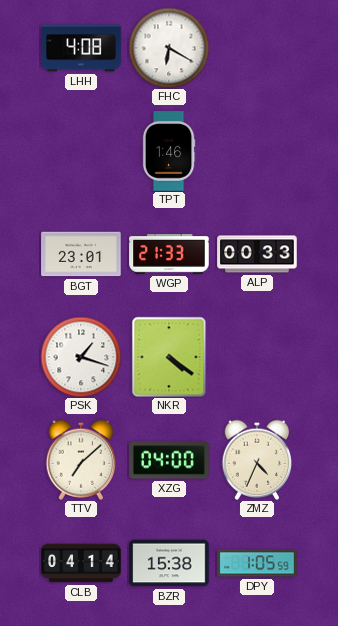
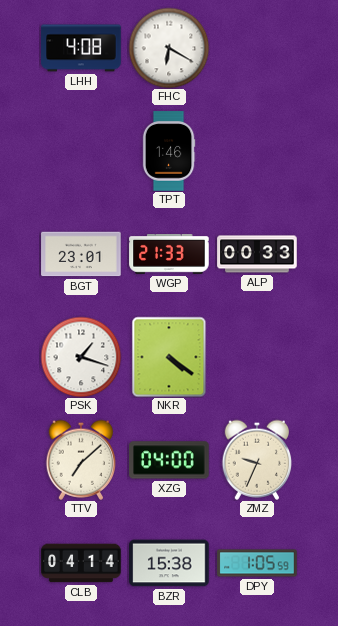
ZMZ: 4:34 -> 9:34 (257, 460)
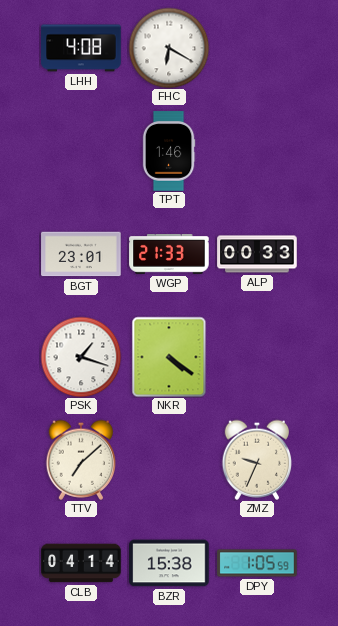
XZG: 04:00 -> none (169, 460)
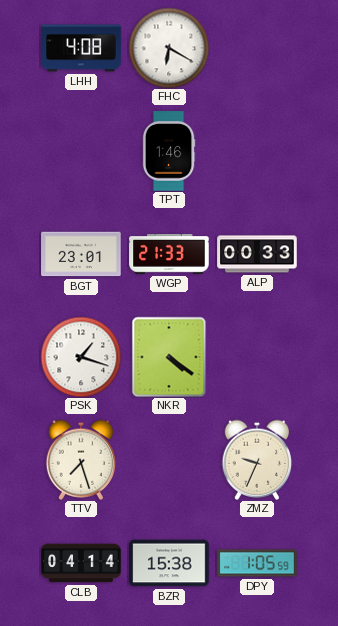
TTV: 7:08 -> 7:27 (81, 460)
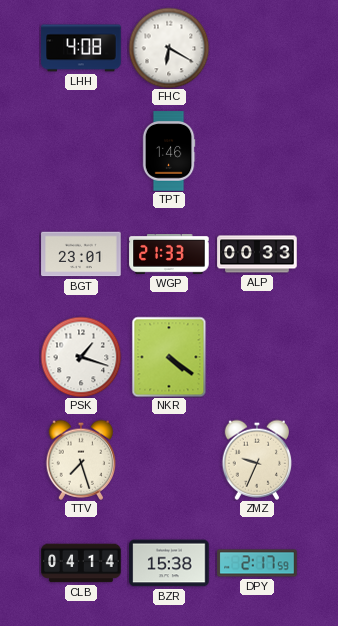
DPY: 1:05 -> 2:17 (257, 563)
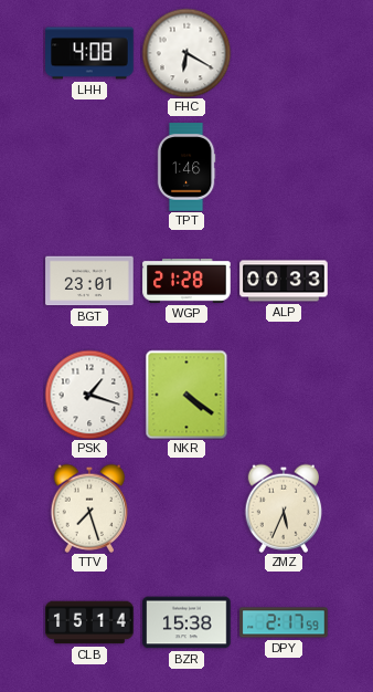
WGP: 21:33 -> 21:28 (186, 282)
ZMZ: 9:34 -> 5:34 (284, 508)
CLB: 04:14 -> 15:14 (89, 622)
